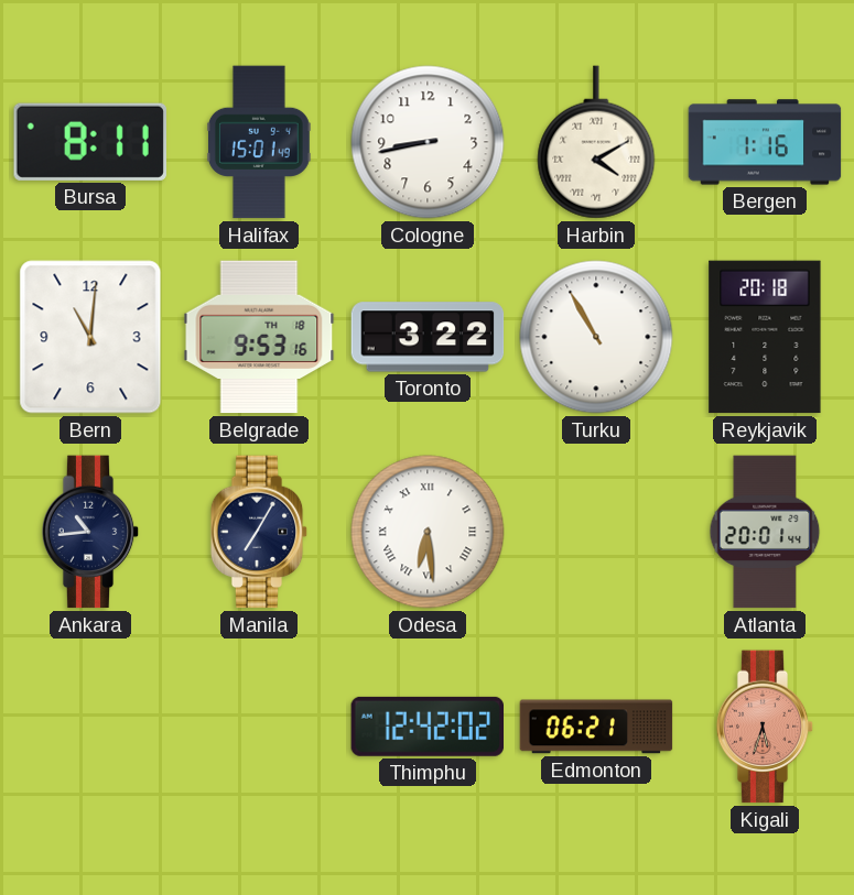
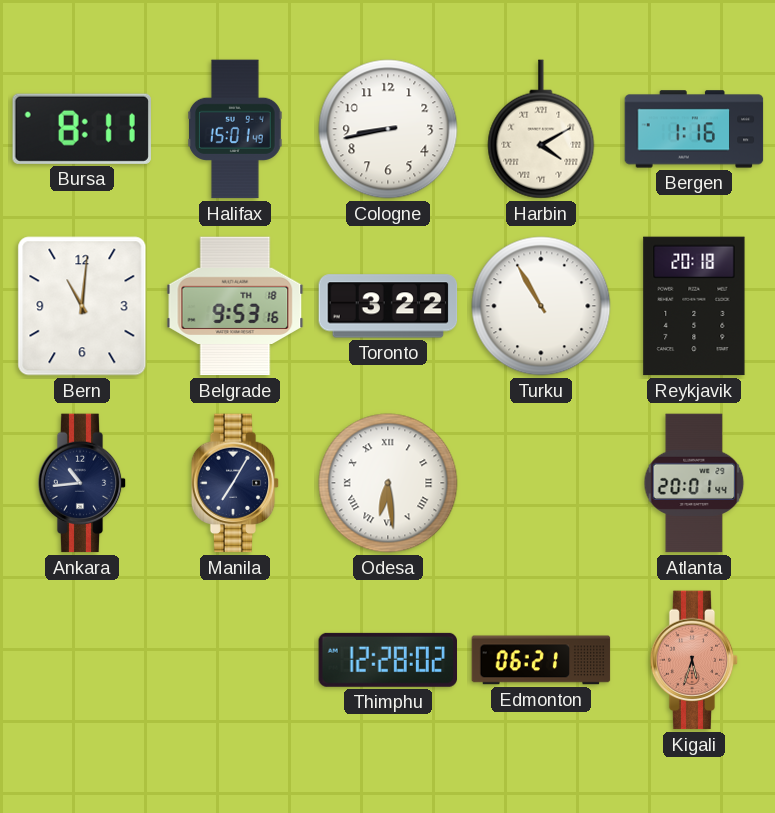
Thimphu: 12:42 -> 12:28 (388, 660)
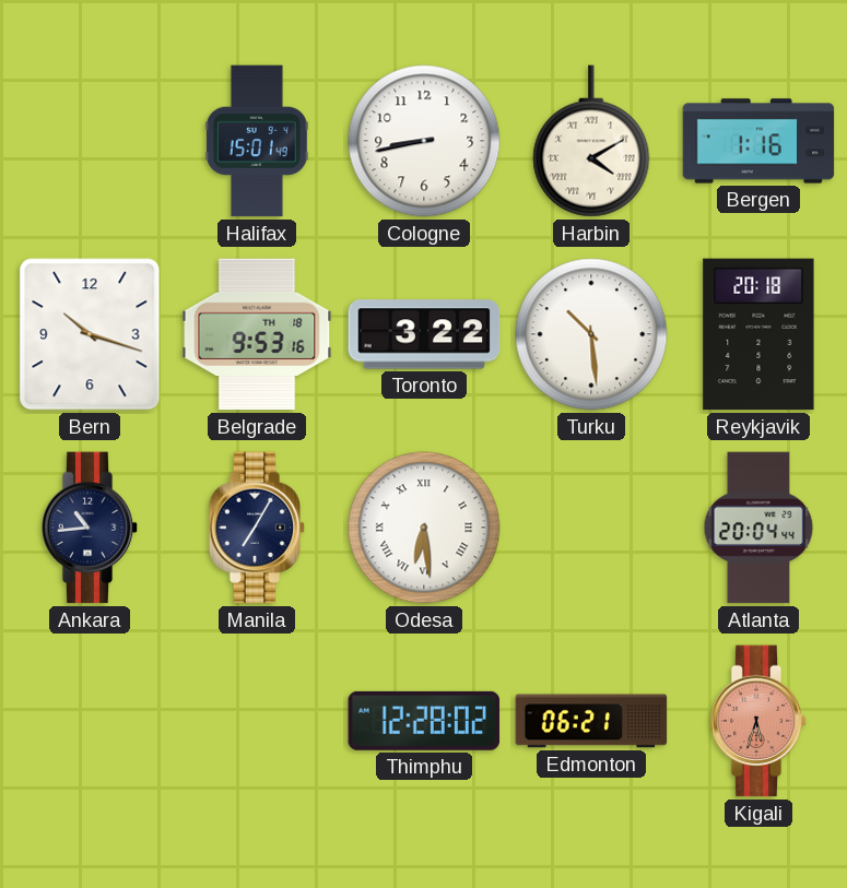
Bursa: 8:11 -> none (82, 129)
Bern: 11:01 -> 10:18 (90, 334)
Turku: 10:55 -> 10:29 (591, 334)
Atlanta: 20:01 -> 20:04 (758, 528)
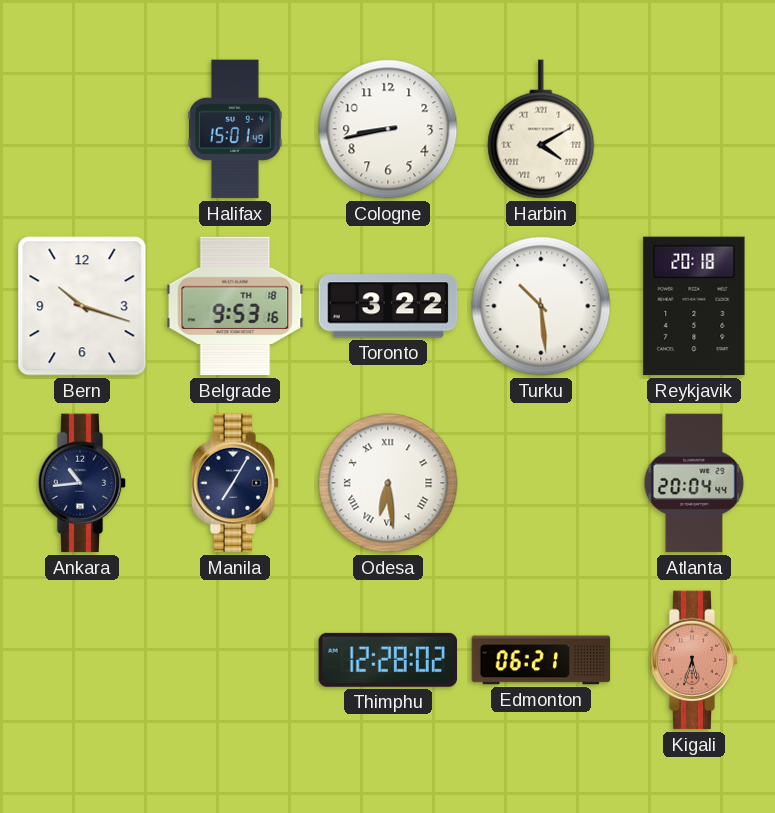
Bergen: 1:16 -> none (758, 141)
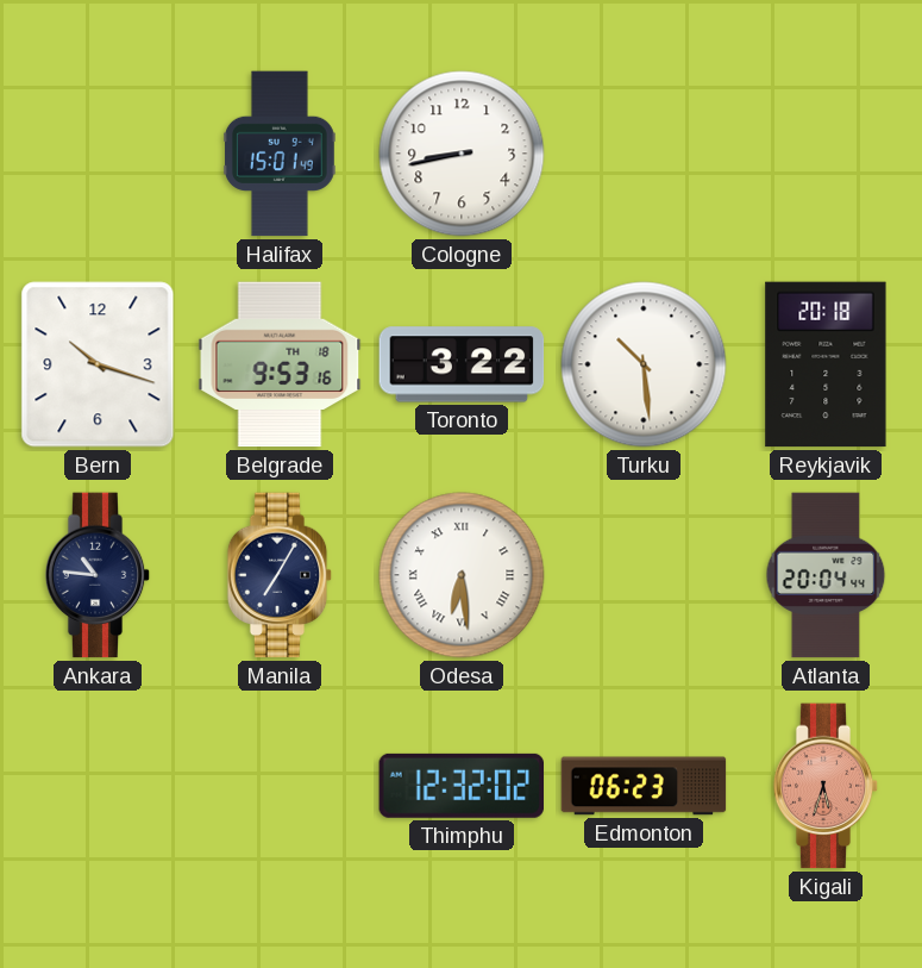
Harbin: 4:10 -> none (541, 129)
Ankara: 10:44 -> 10:46 (98, 575)
Thimphu: 12:28 -> 12:32 (462, 786)
Edmonton: 06:21 -> 06:23 (644, 786)
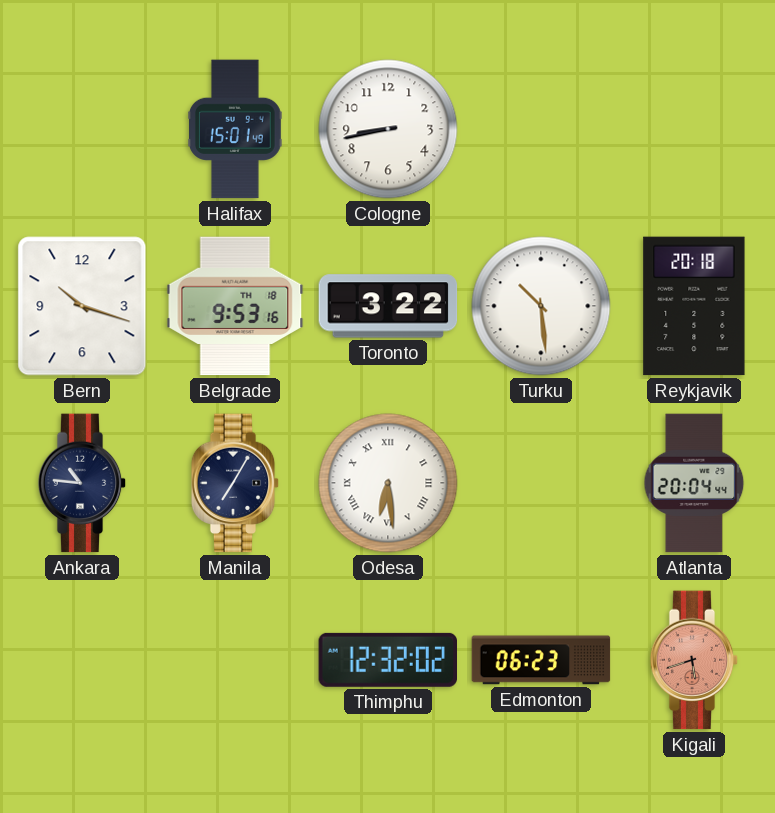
Kigali: 5:33 -> 5:42 (694, 660)
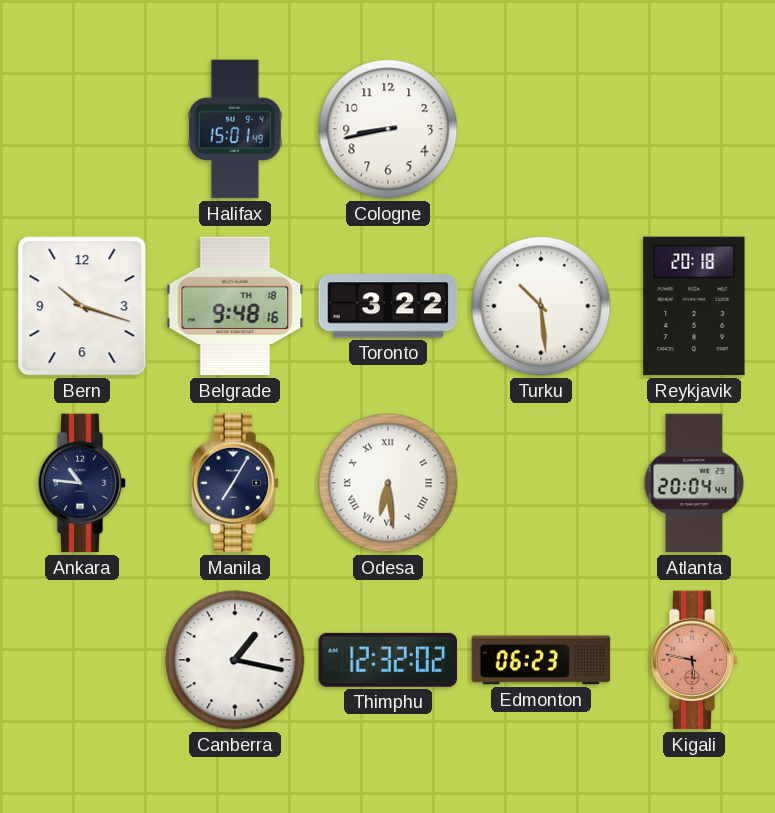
Belgrade: 9:53 -> 9:48 (235, 306)
Canberra: none -> 1:17 (235, 660)
Kigali: 5:42 -> 5:47 (694, 660)
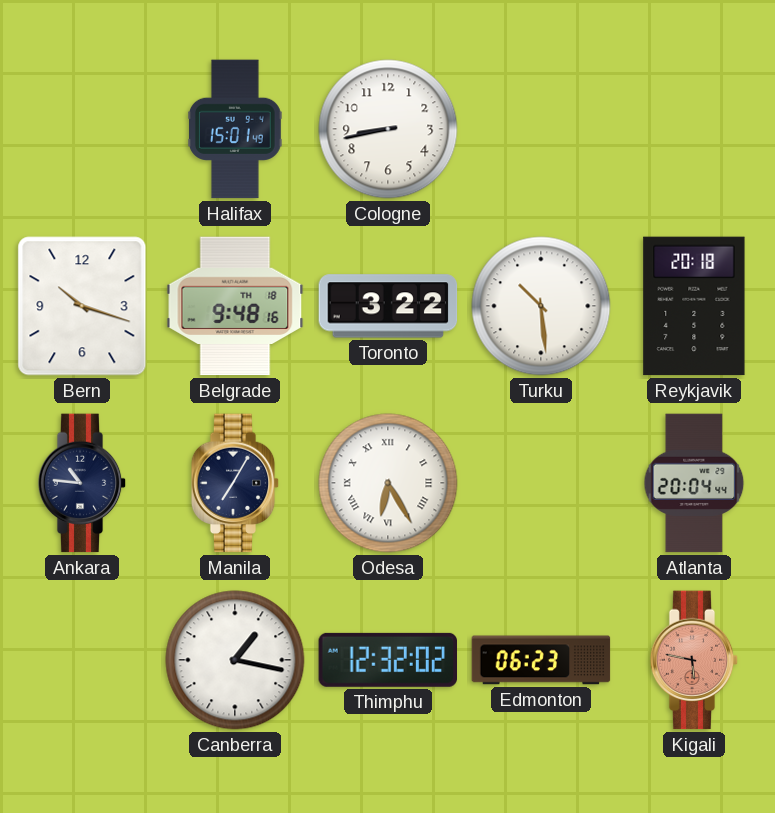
Odesa: 6:29 -> 6:25 (388, 483)
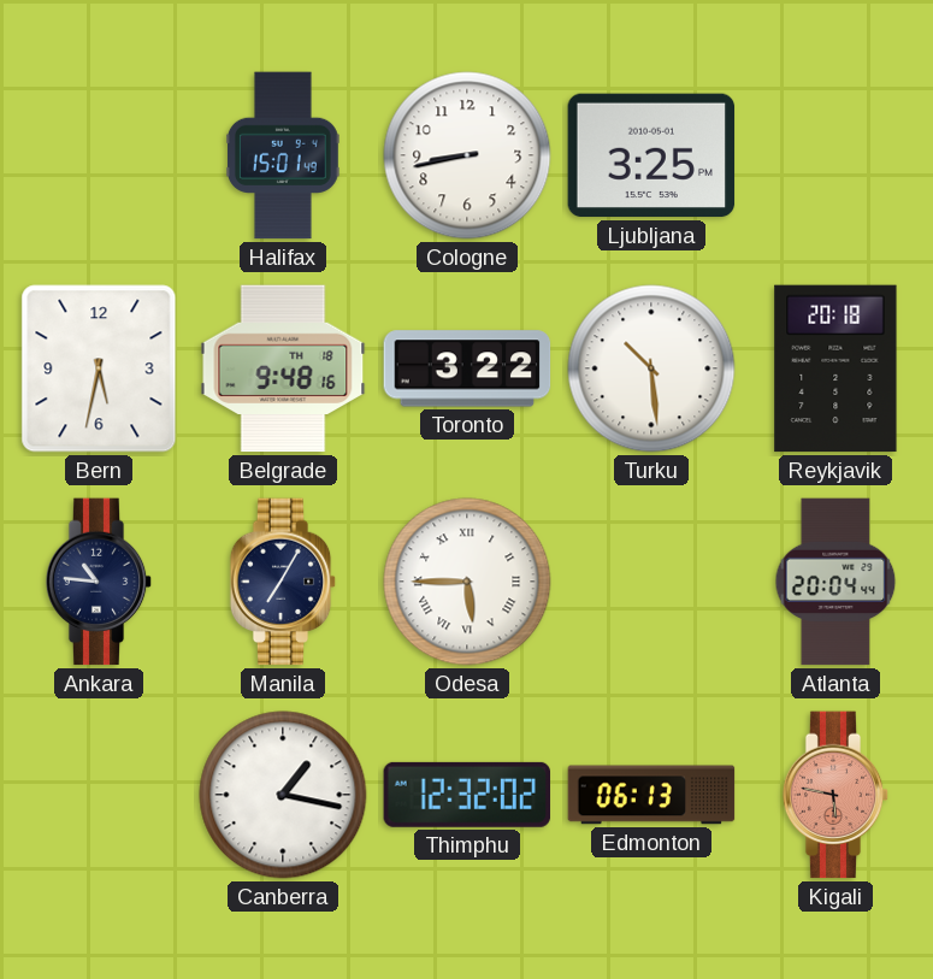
Ljubljana: none -> 3:25 (651, 155)
Bern: 10:18 -> 5:32 (99, 368)
Odesa: 6:25 -> 5:45 (467, 582)
Edmonton: 06:23 -> 06:13 (651, 795)
